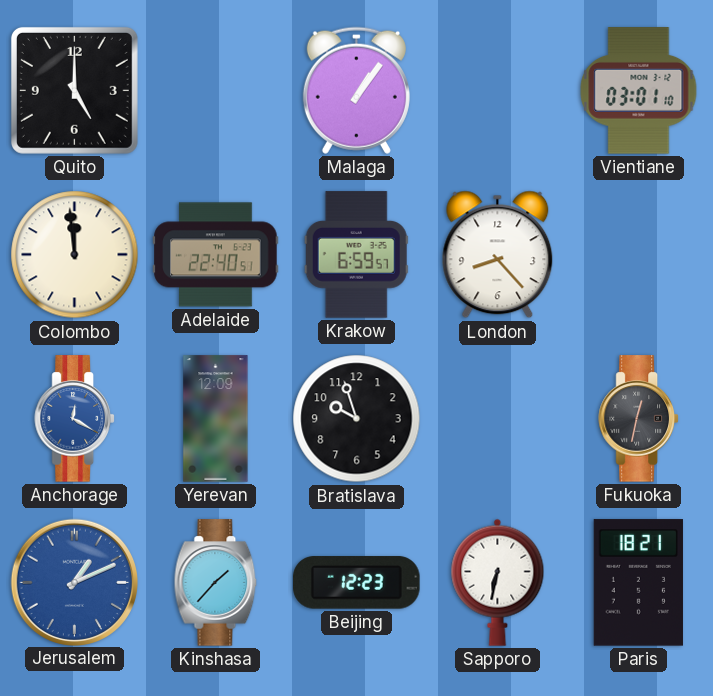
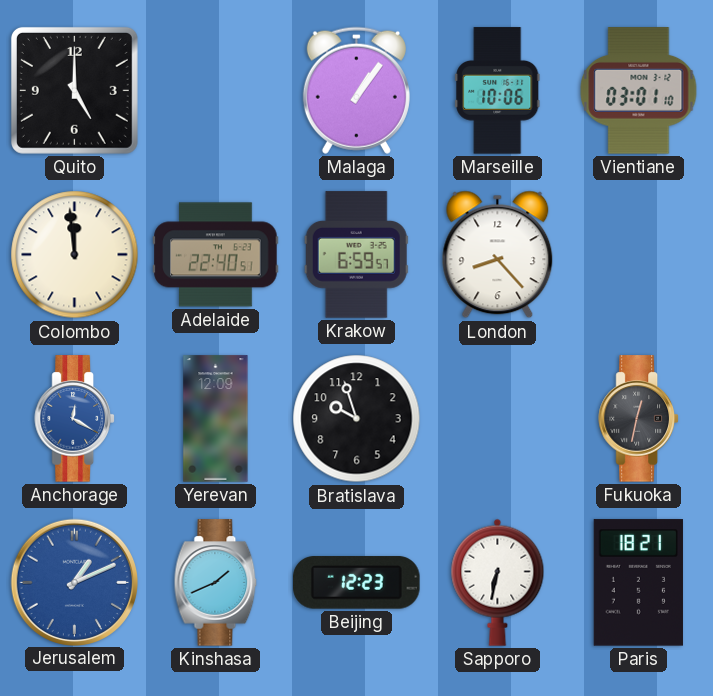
Marseille: none -> 10:06 (498, 91)
Kinshasa: 1:37 -> 1:41 (216, 583)
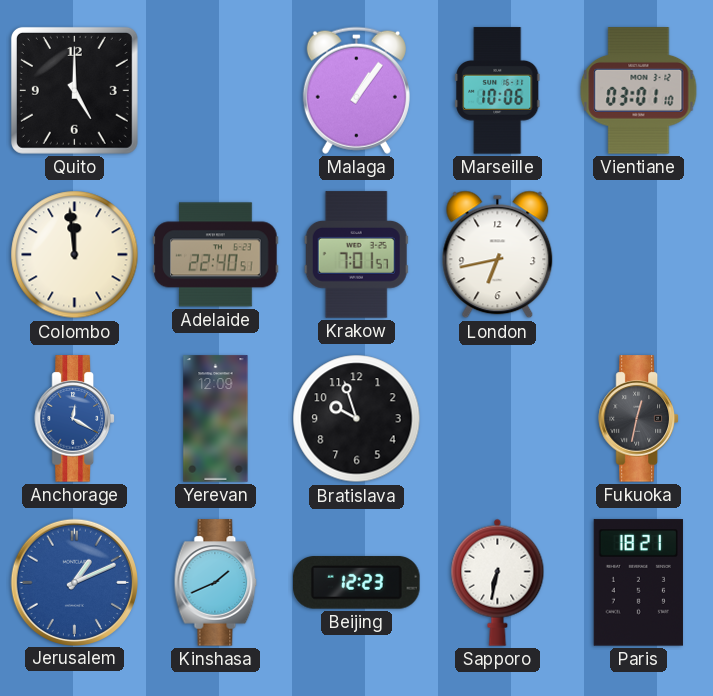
Krakow: 6:59 -> 7:01 (356, 255)
London: 8:23 -> 6:43 (498, 255)
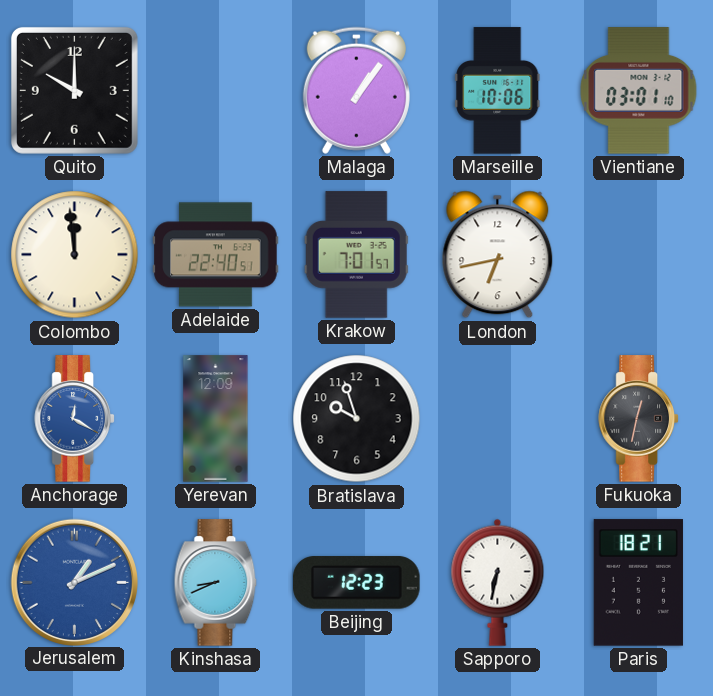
Quito: 5:00 -> 10:00 (74, 90)
Kinshasa: 1:41 -> 8:41 (216, 583)
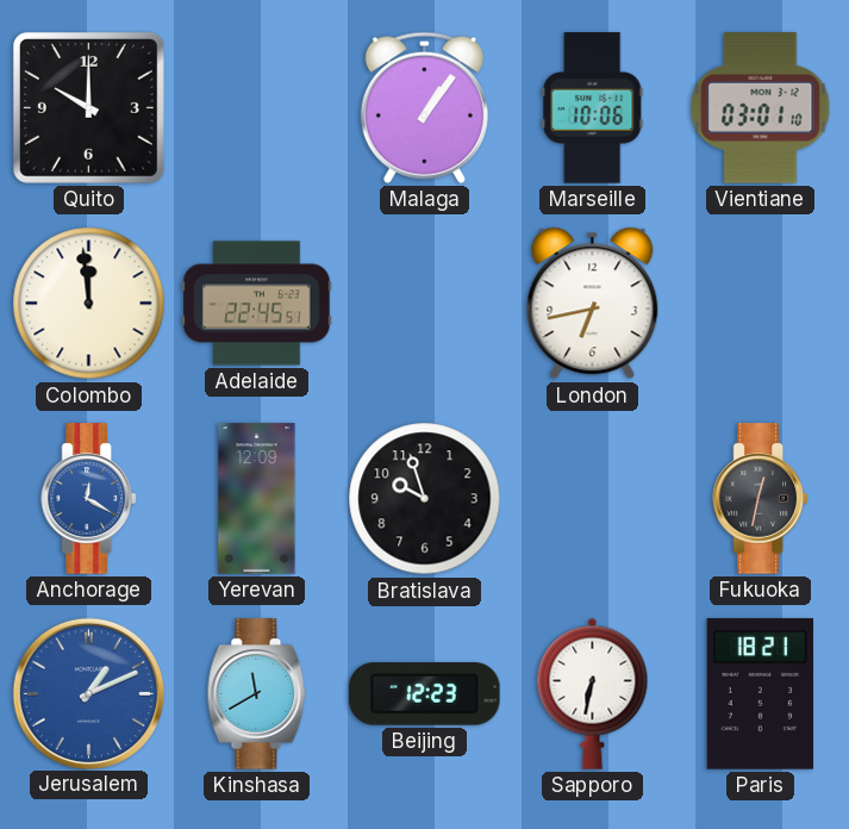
Adelaide: 22:40 -> 22:45 (257, 304)
Krakow: 7:01 -> none (356, 255)
Kinshasa: 8:41 -> 11:40 (257, 694)
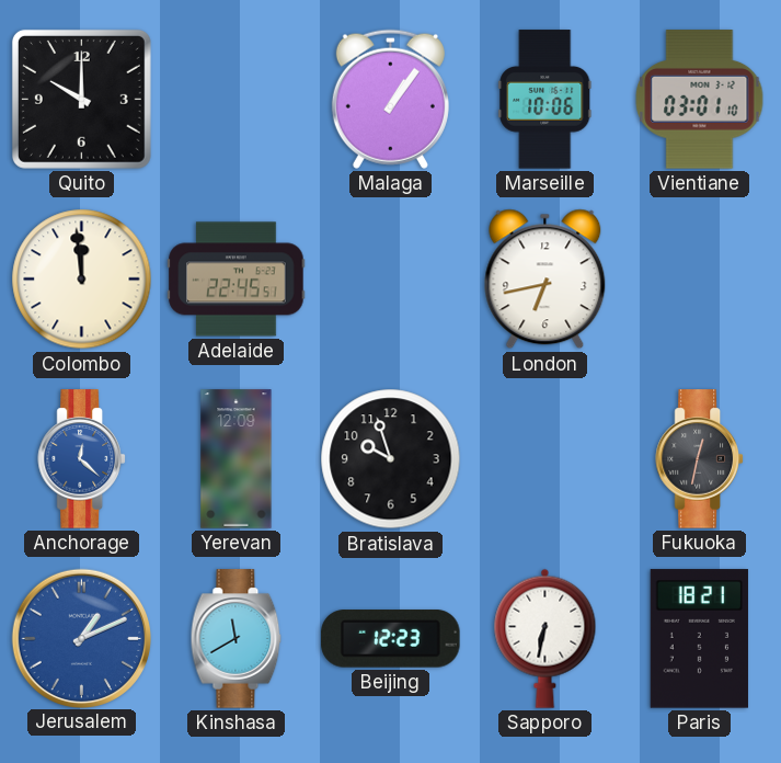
Anchorage: 12:20 -> 12:22 (81, 459)
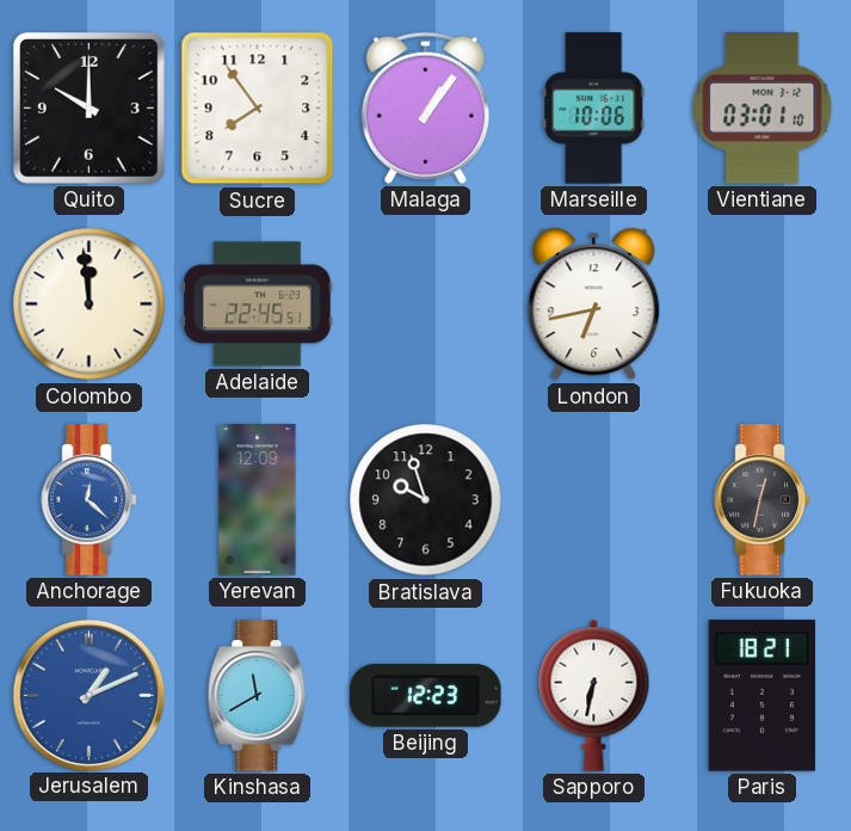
Sucre: none -> 7:54 (258, 109)
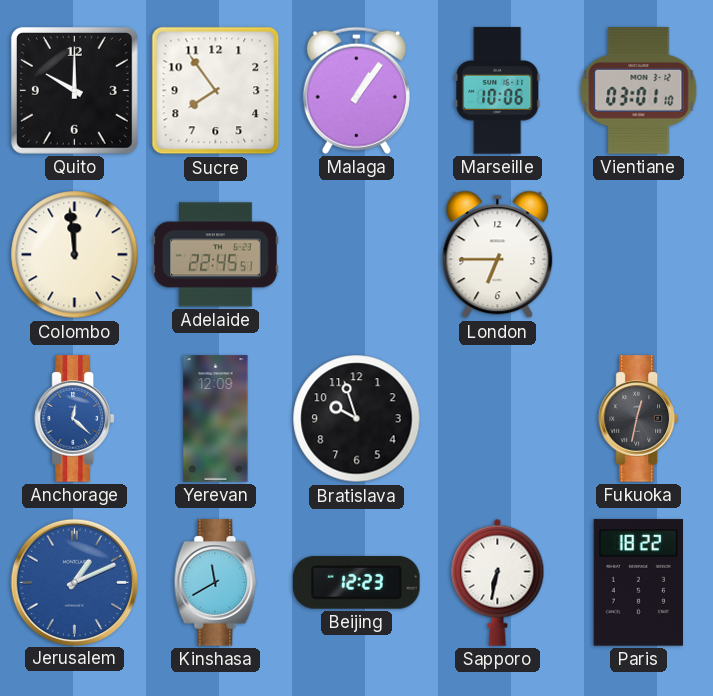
London: 6:43 -> 6:45 (498, 255)
Paris: 18:21 -> 18:22 (638, 583)
